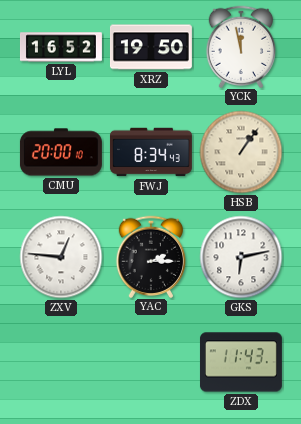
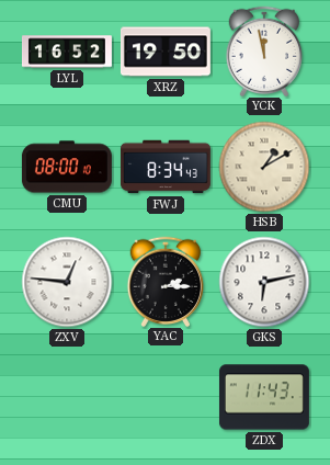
CMU: 20:00 -> 08:00 (67, 167)
HSB: 1:06 -> 1:10 (264, 167)
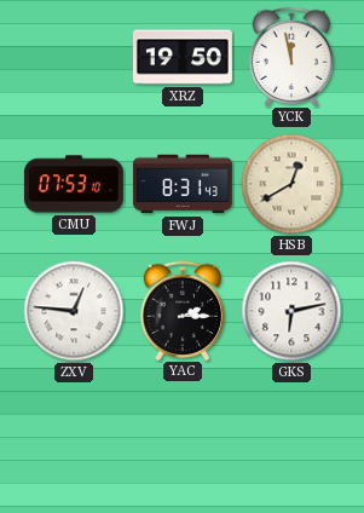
LYL: 16:52 -> none (67, 52)
CMU: 08:00 -> 07:53 (74, 184)
FWJ: 8:34 -> 8:31 (183, 184)
HSB: 1:10 -> 12:40 (291, 184)
ZDX: 11:43 -> none (264, 397)
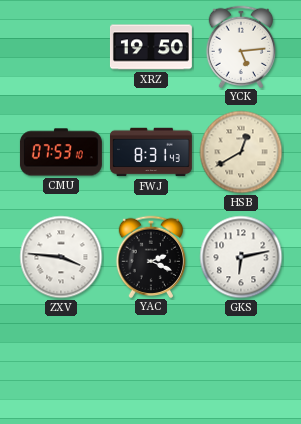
YCK: 11:58 -> 5:14 (241, 46)
ZXV: 12:46 -> 3:46 (61, 257)
YAC: 2:15 -> 2:19 (151, 256)
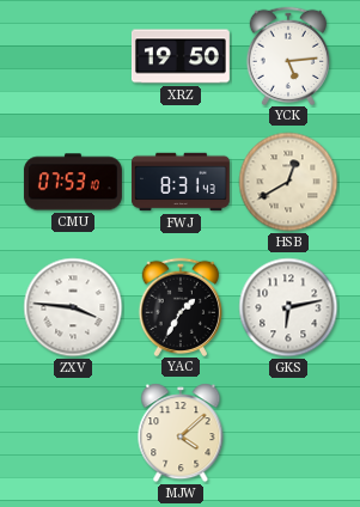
YAC: 2:19 -> 1:35 (181, 306)
MJW: none -> 4:08 (181, 433)
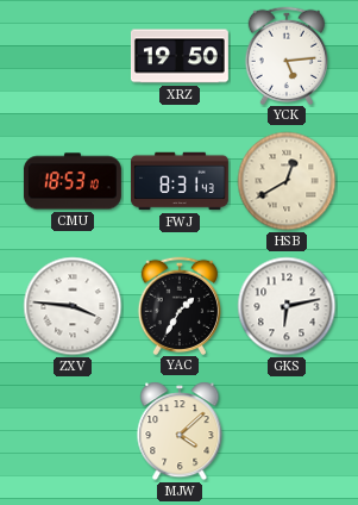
CMU: 07:53 -> 18:53 (73, 181)
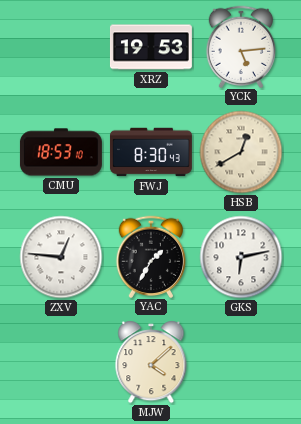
XRZ: 19:50 -> 19:53 (151, 47)
FWJ: 8:31 -> 8:30 (151, 152)
ZXV: 3:46 -> 12:46 (61, 257)
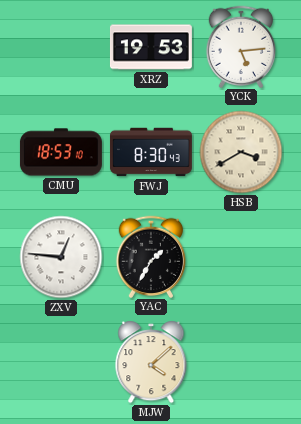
HSB: 12:40 -> 3:40 (241, 152)
GKS: 6:13 -> none (241, 257)
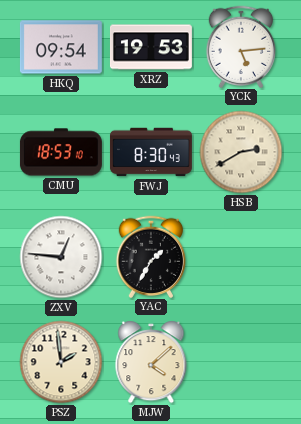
HKQ: none -> 09:54 (61, 47)
HSB: 3:40 -> 2:40 (241, 152)
PSZ: none -> 1:59 (61, 362)
